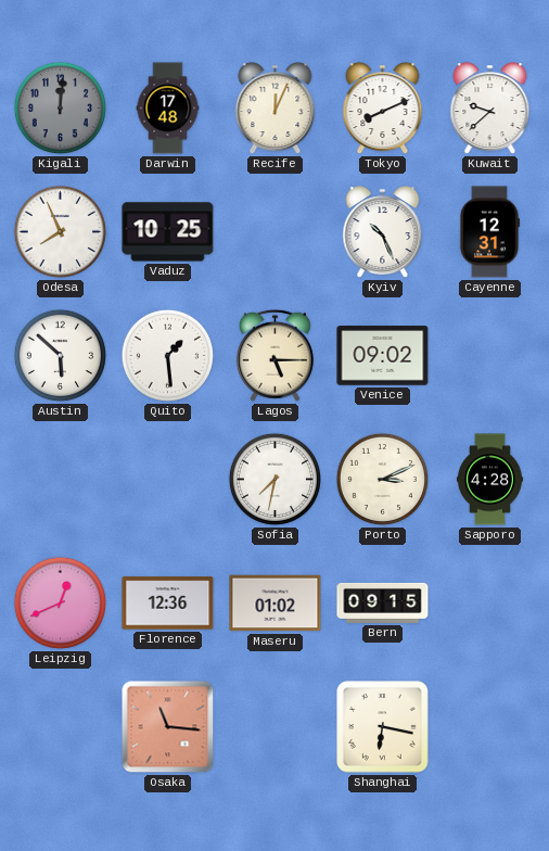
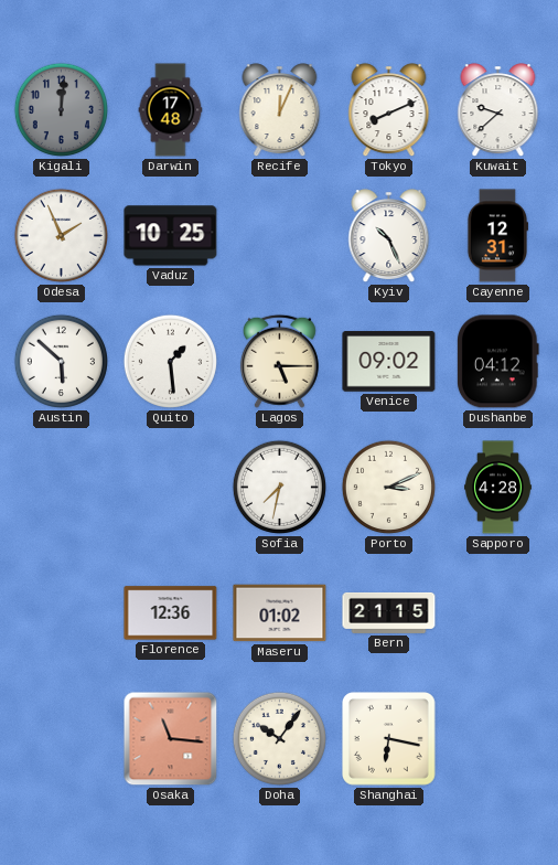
Odesa: 7:56 -> 1:56 (61, 235)
Dushanbe: none -> 04:12 (497, 362)
Leipzig: 12:41 -> none (60, 602)
Bern: 09:15 -> 21:15 (389, 612)
Doha: none -> 10:06 (279, 738)
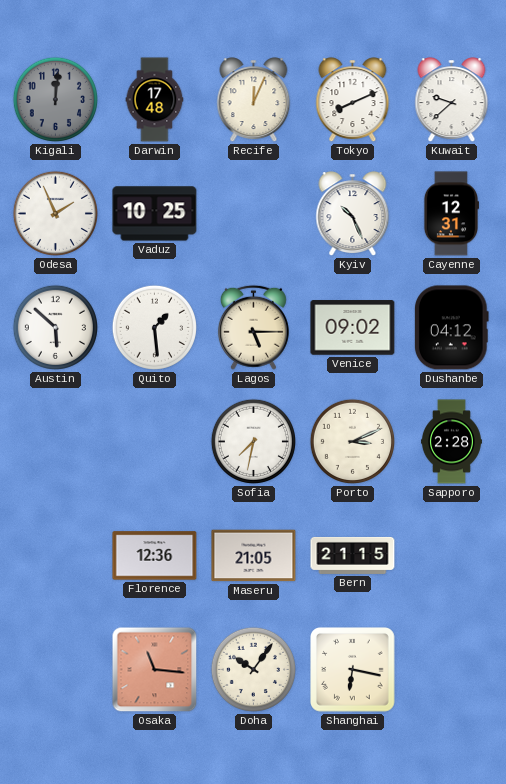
Sapporo: 4:28 -> 2:28 (451, 442)
Maseru: 01:02 -> 21:05 (254, 556)
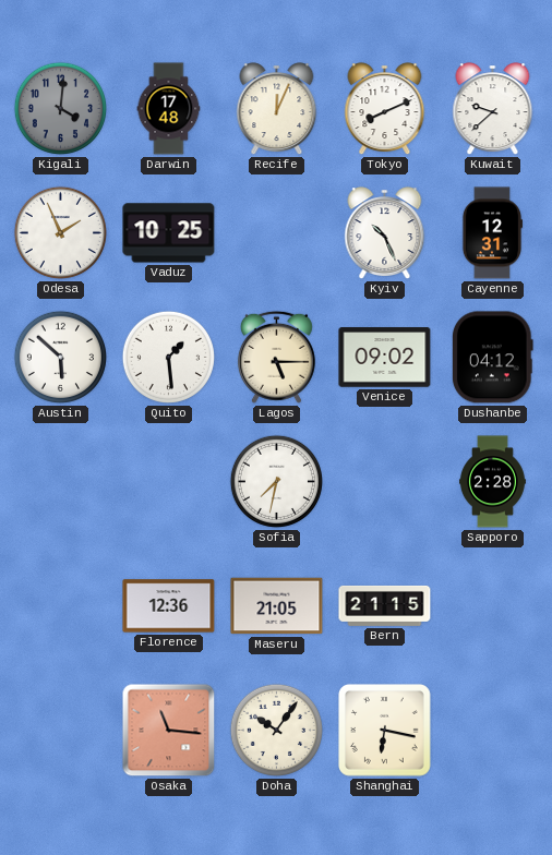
Kigali: 12:01 -> 4:01 (60, 108)
Porto: 3:11 -> none (352, 441)
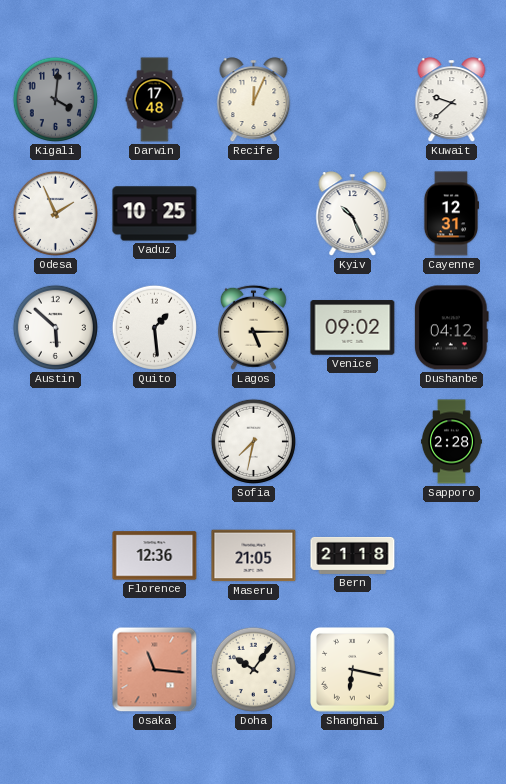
Tokyo: 8:11 -> none (385, 109)
Bern: 21:15 -> 21:18 (353, 555)
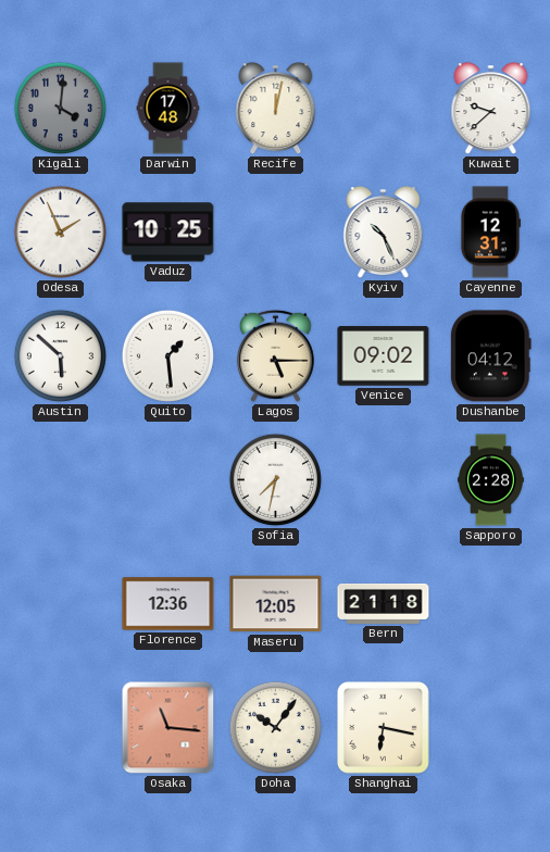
Recife: 12:04 -> 12:02 (276, 109)
Maseru: 21:05 -> 12:05 (276, 604)
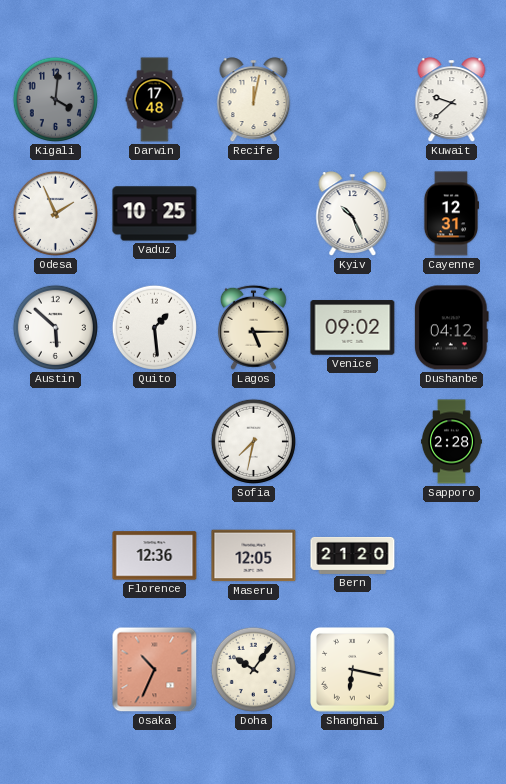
Bern: 21:18 -> 21:20 (353, 555)
Osaka: 11:16 -> 10:34 (155, 670)
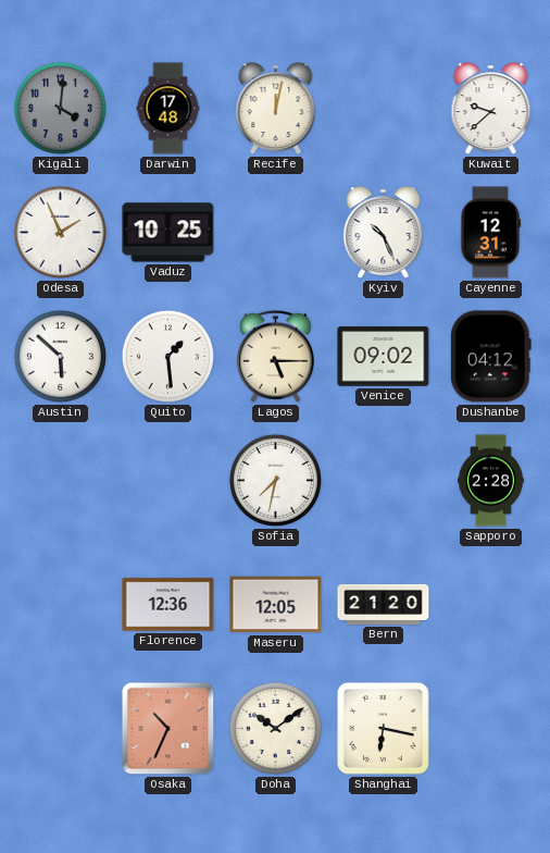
Doha: 10:06 -> 10:09 (275, 728)
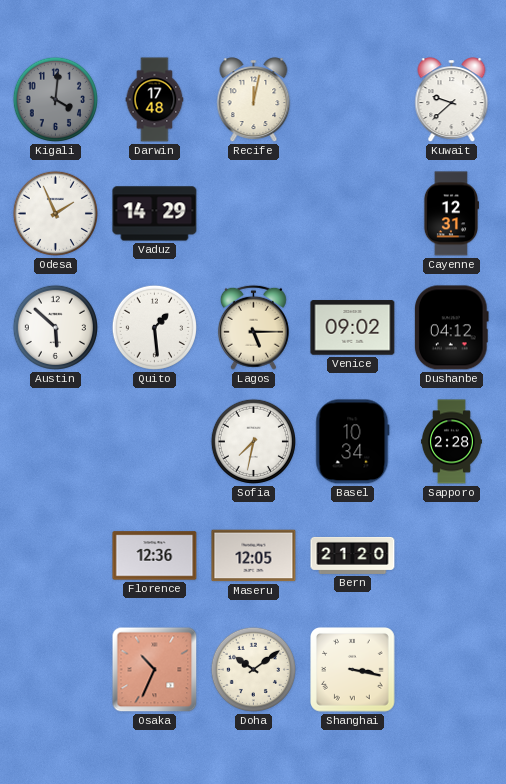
Vaduz: 10:25 -> 14:29 (155, 214)
Kyiv: 10:26 -> none (384, 233)
Basel: none -> 10:34 (353, 442)
Shanghai: 6:17 -> 3:17 (353, 670)
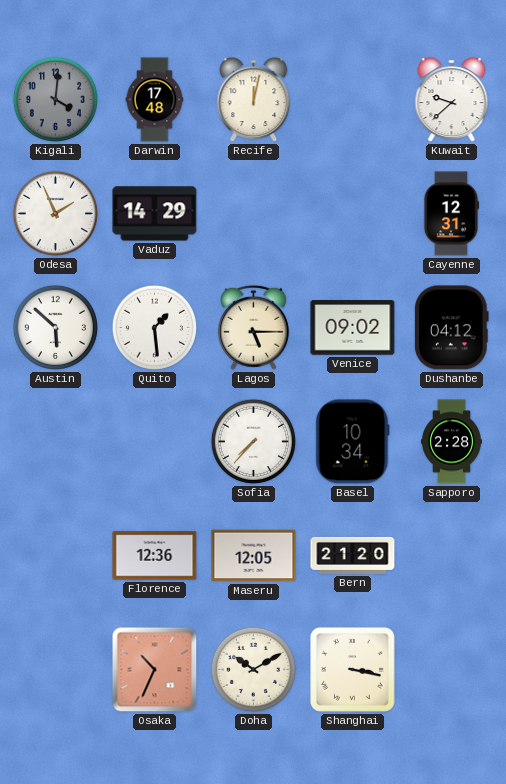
Sofia: 7:32 -> 7:37 (253, 441)
Doha: 10:09 -> 10:10 (253, 669)
